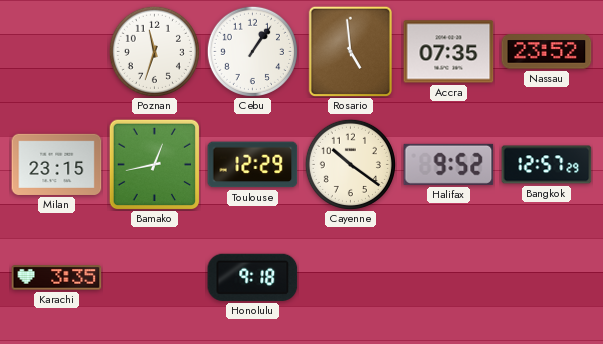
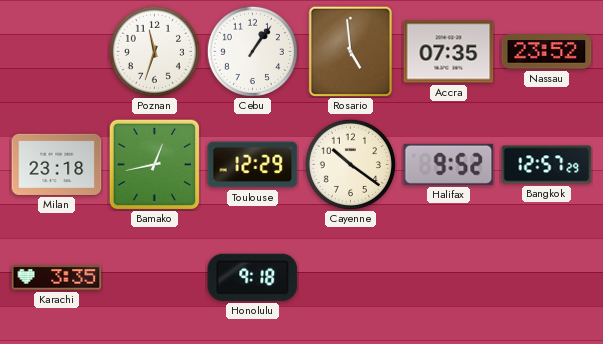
Milan: 23:15 -> 23:18 (57, 164)
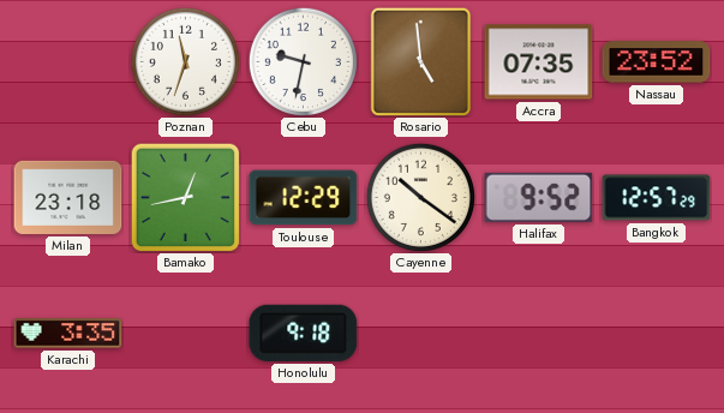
Cebu: 1:06 -> 9:32 (303, 61)
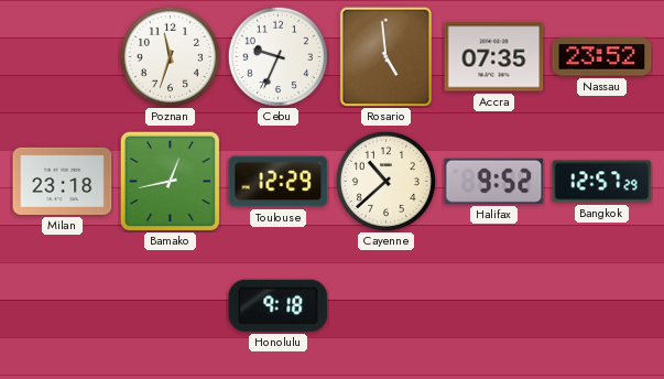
Cebu: 9:32 -> 9:34 (277, 56)
Cayenne: 10:21 -> 10:38 (385, 181)
Karachi: 3:35 -> none (68, 334)
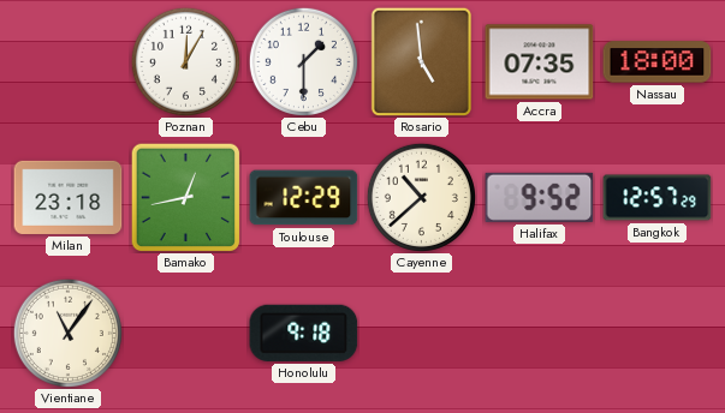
Poznan: 11:33 -> 12:05 (185, 61)
Cebu: 9:34 -> 1:30 (303, 61)
Nassau: 23:52 -> 18:00 (658, 62)
Vientiane: none -> 11:06 (67, 333)
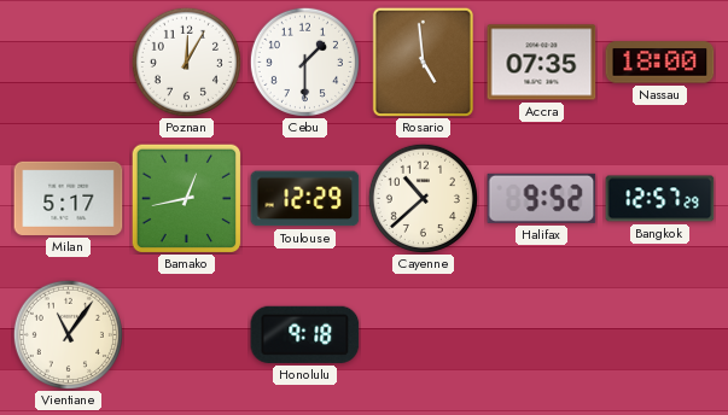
Milan: 23:18 -> 5:17 (69, 198)
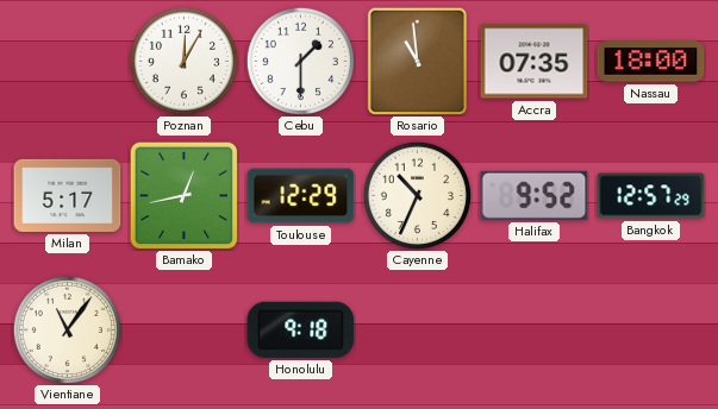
Rosario: 4:59 -> 10:59 (417, 61)
Cayenne: 10:38 -> 10:34 (417, 195)
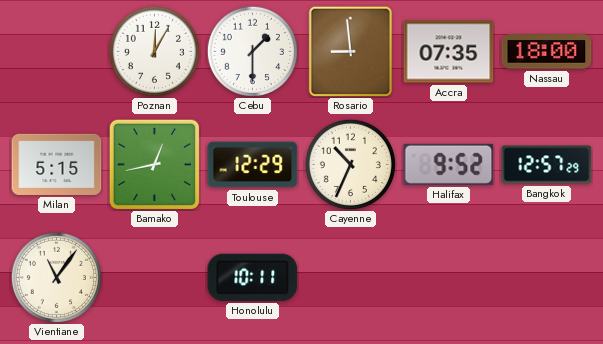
Rosario: 10:59 -> 8:59 (350, 51)
Milan: 5:17 -> 5:15 (57, 164)
Honolulu: 9:18 -> 10:11 (253, 277)
